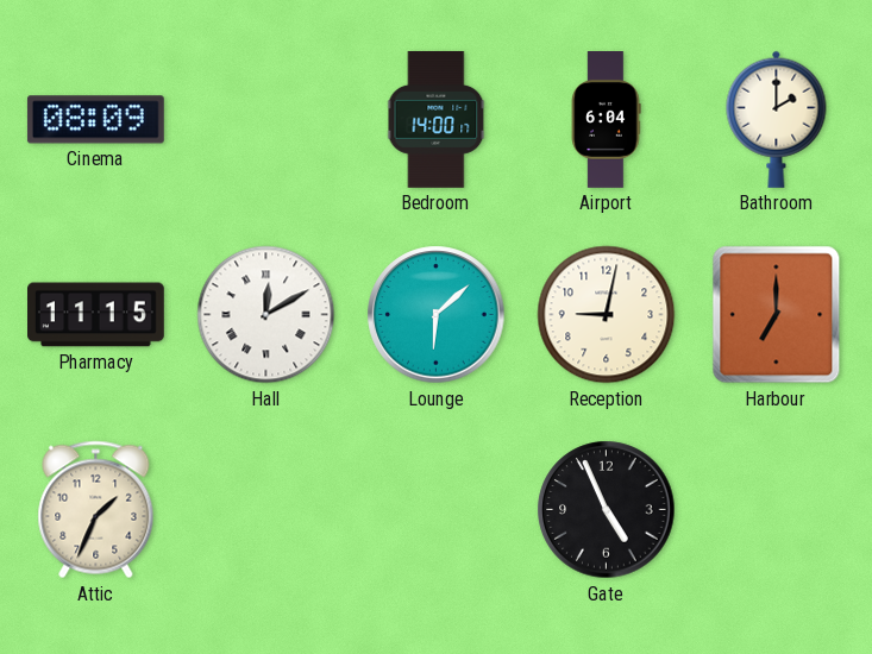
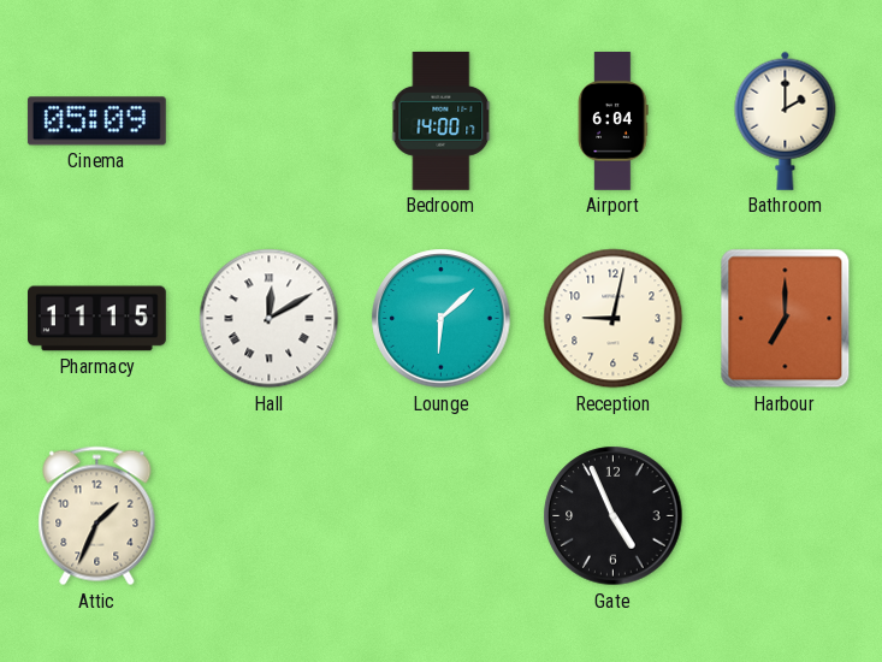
Cinema: 08:09 -> 05:09 (96, 122)
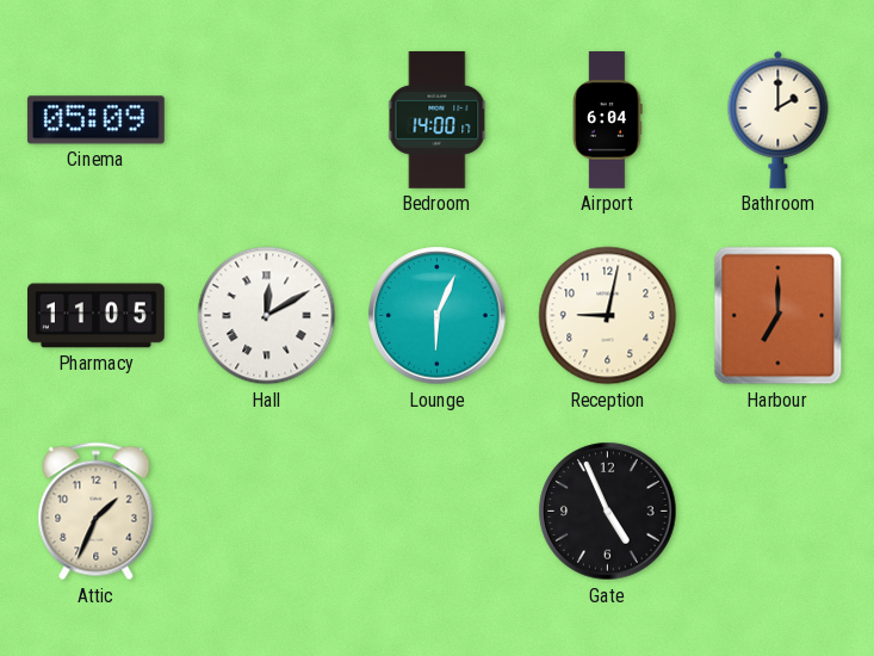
Pharmacy: 11:15 -> 11:05 (97, 316)
Lounge: 6:08 -> 6:04 (438, 316)
